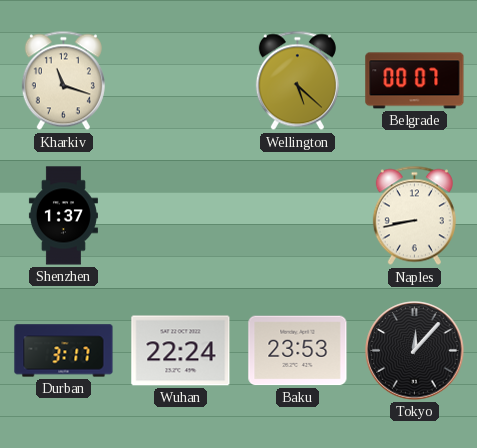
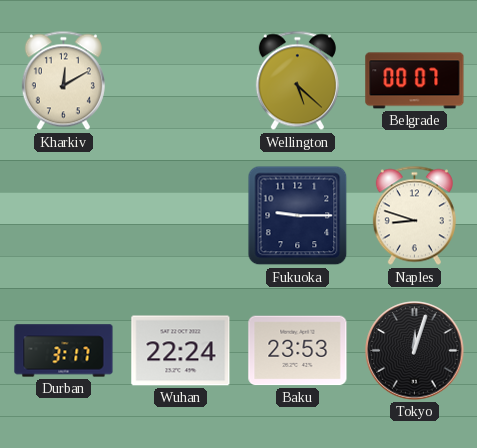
Kharkiv: 11:18 -> 12:10 (63, 81)
Shenzhen: 1:37 -> none (63, 216)
Fukuoka: none -> 9:15 (298, 216)
Naples: 8:43 -> 8:48 (414, 216)
Tokyo: 12:07 -> 12:03 (415, 351)
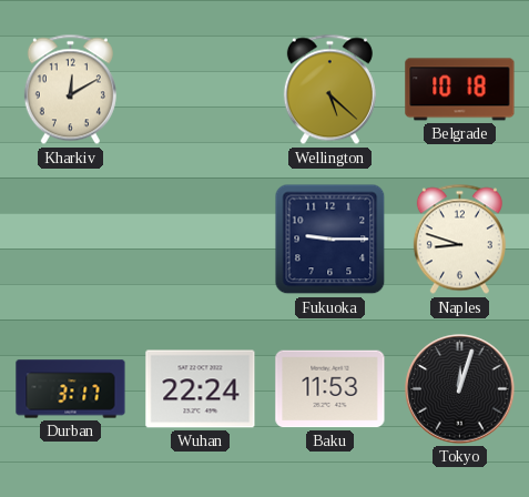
Belgrade: 00:07 -> 10:18 (460, 90)
Baku: 23:53 -> 11:53 (330, 389)
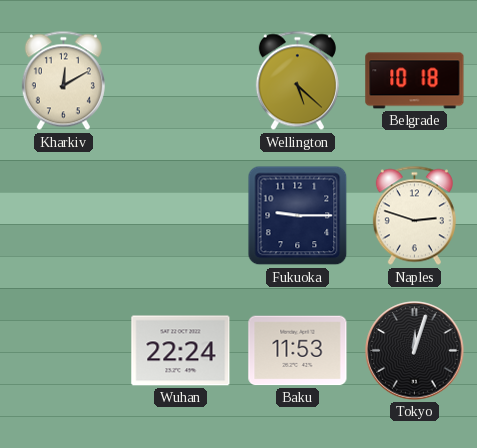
Naples: 8:48 -> 2:48 (414, 216)
Durban: 3:17 -> none (71, 389)
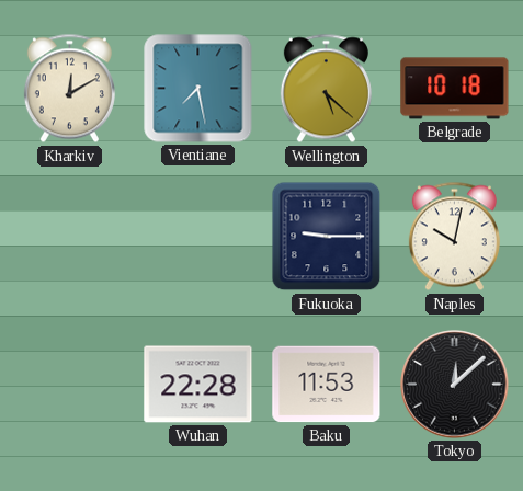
Vientiane: none -> 7:28 (198, 89)
Naples: 2:48 -> 10:02 (454, 237)
Wuhan: 22:24 -> 22:28 (198, 385)
Tokyo: 12:03 -> 12:08 (455, 385)
